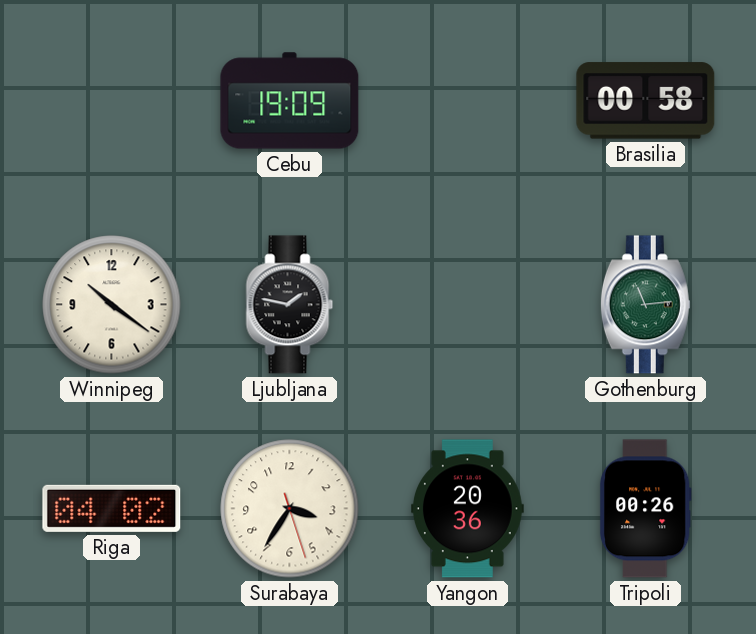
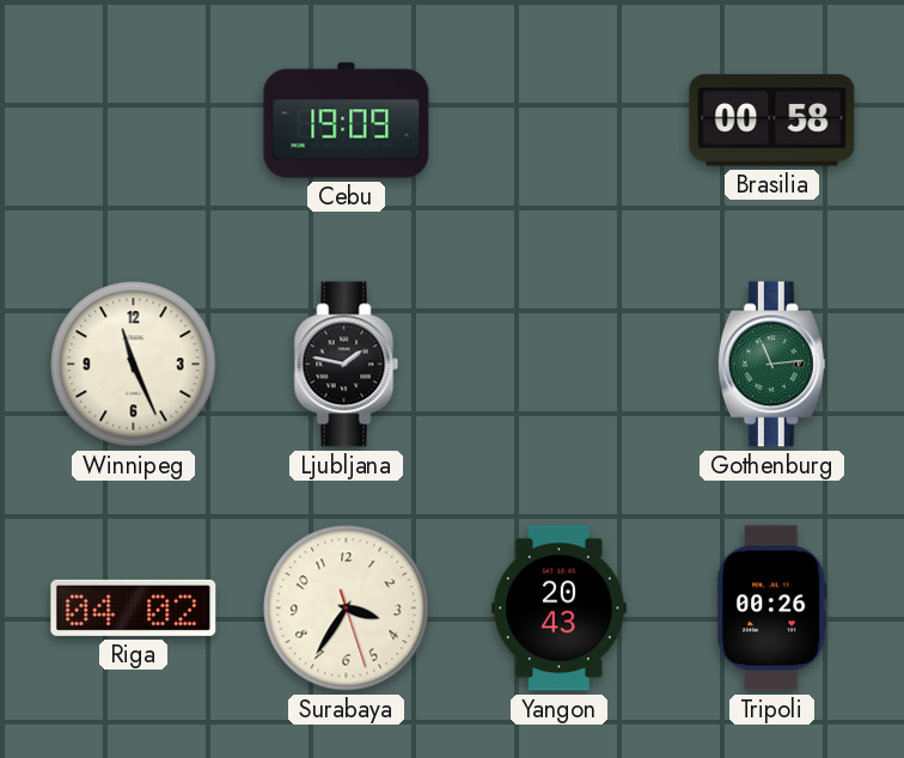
Winnipeg: 10:21 -> 11:26 (134, 365)
Yangon: 20:36 -> 20:43 (558, 609)
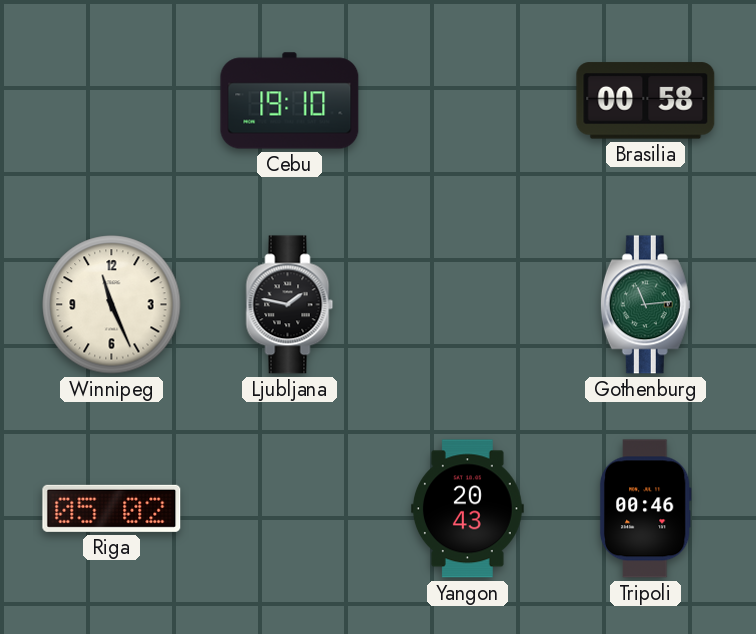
Cebu: 19:09 -> 19:10 (290, 101)
Riga: 04:02 -> 05:02 (112, 508)
Surabaya: 3:35 -> none (347, 609)
Tripoli: 00:26 -> 00:46 (645, 509)
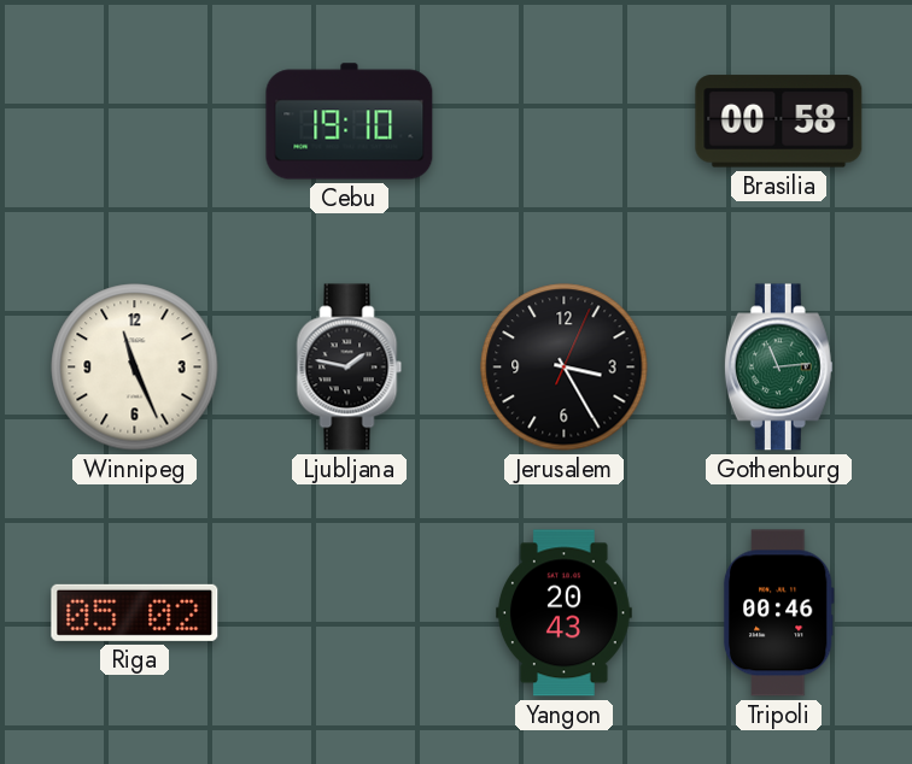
Jerusalem: none -> 3:25 (565, 368)
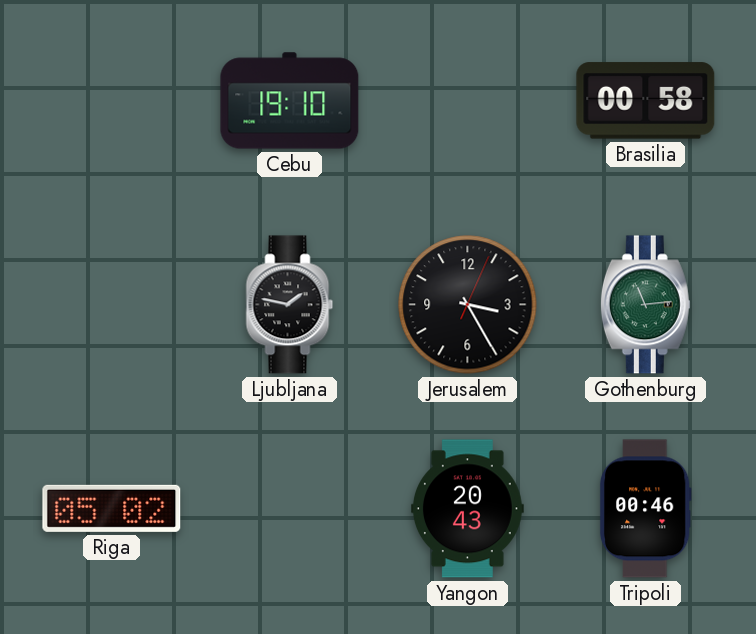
Winnipeg: 11:26 -> none (135, 368)
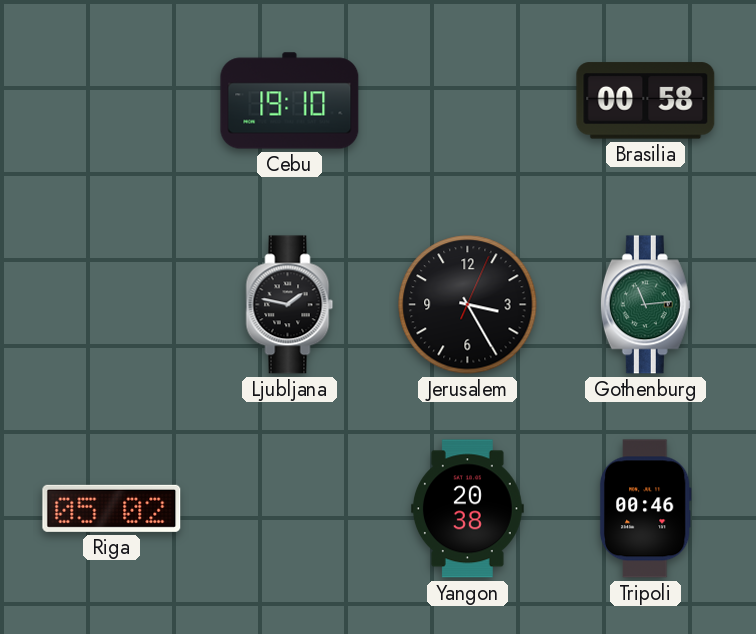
Yangon: 20:43 -> 20:38 (467, 509)
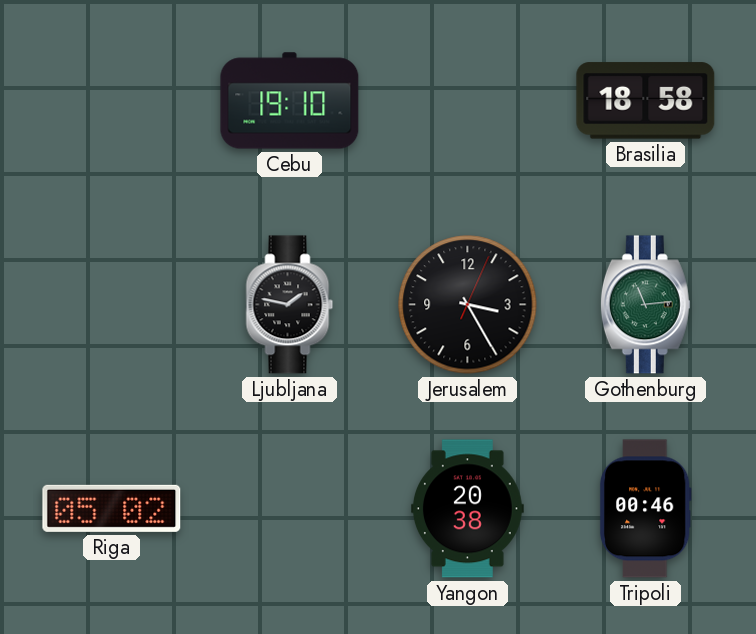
Brasilia: 00:58 -> 18:58 (646, 101)
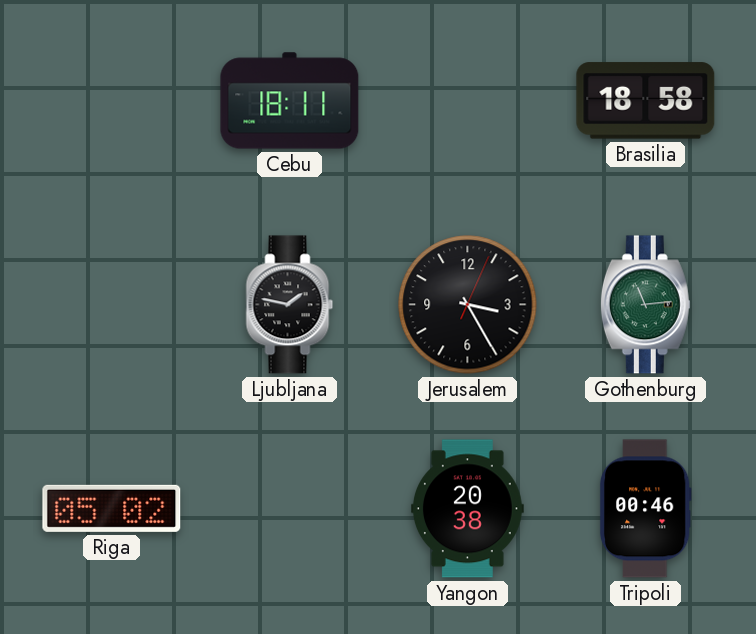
Cebu: 19:10 -> 18:11 (290, 101)
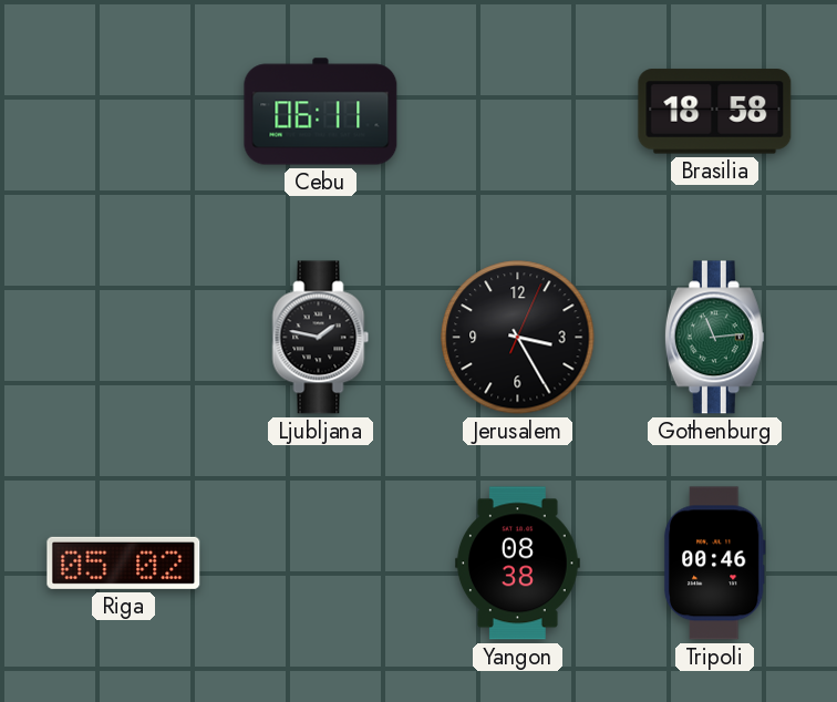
Cebu: 18:11 -> 06:11 (321, 112)
Yangon: 20:38 -> 08:38 (517, 564)
